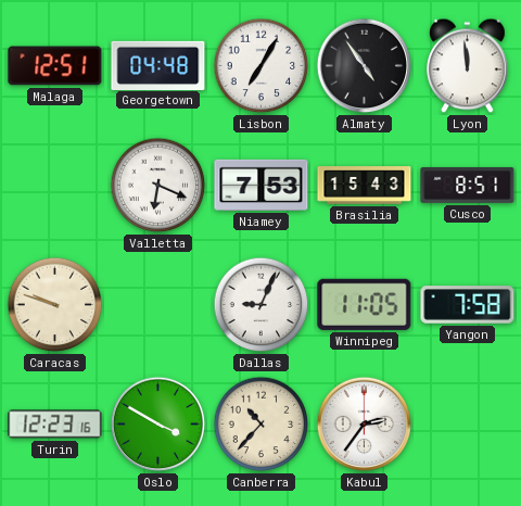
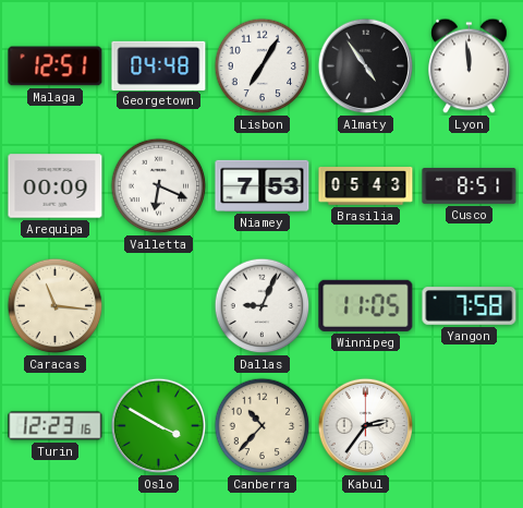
Arequipa: none -> 00:09 (56, 186)
Brasilia: 15:43 -> 05:43 (366, 186)
Caracas: 9:48 -> 11:16 (56, 306)
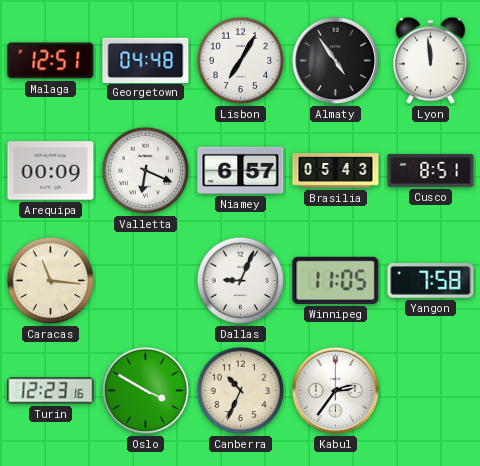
Niamey: 7:53 -> 6:57 (241, 170)
Canberra: 10:37 -> 10:34 (241, 391)
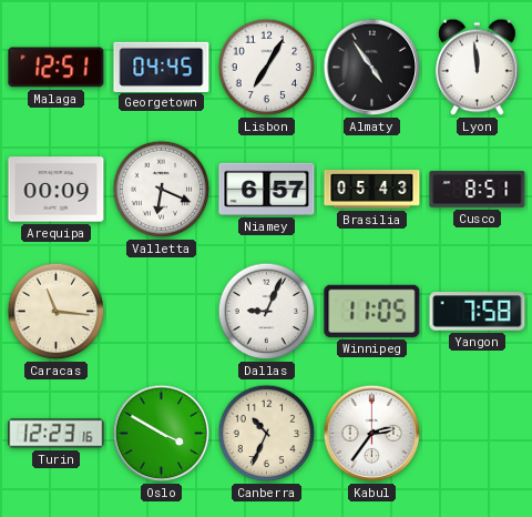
Georgetown: 04:48 -> 04:45 (162, 67)
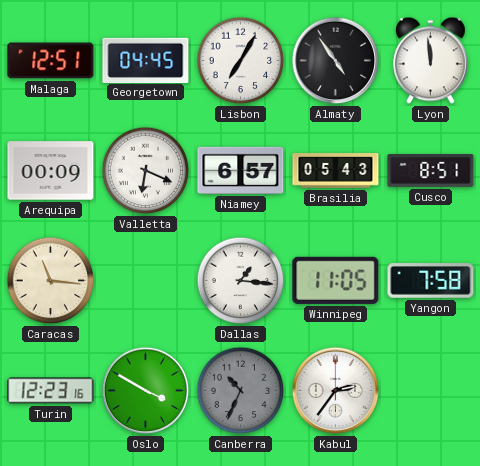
Dallas: 9:04 -> 1:16 (241, 281)
Canberra dial: cream -> grey (241, 391)
